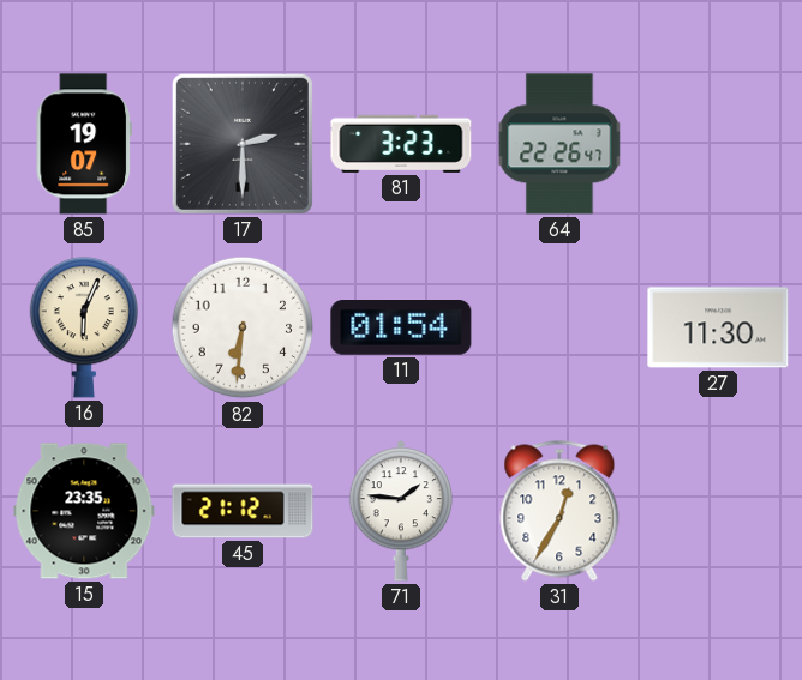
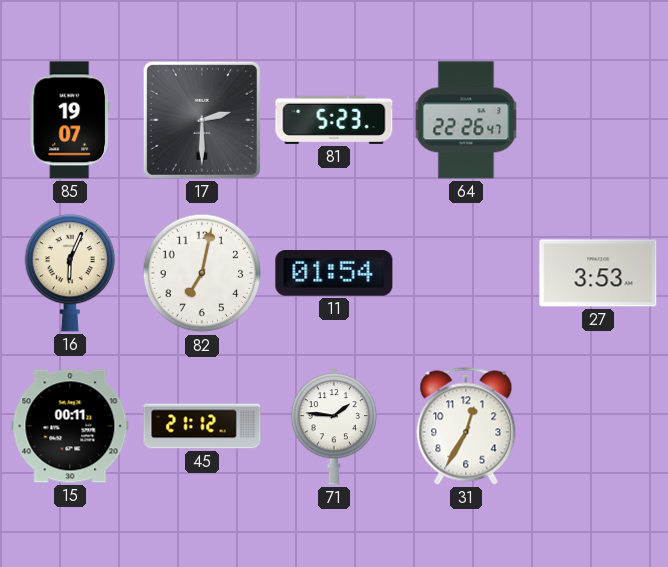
81: 3:23 -> 5:23 (334, 120)
82: 6:31 -> 7:02 (202, 273)
27: 11:30 -> 3:53 (598, 273)
15: 23:35 -> 00:11 (70, 426)
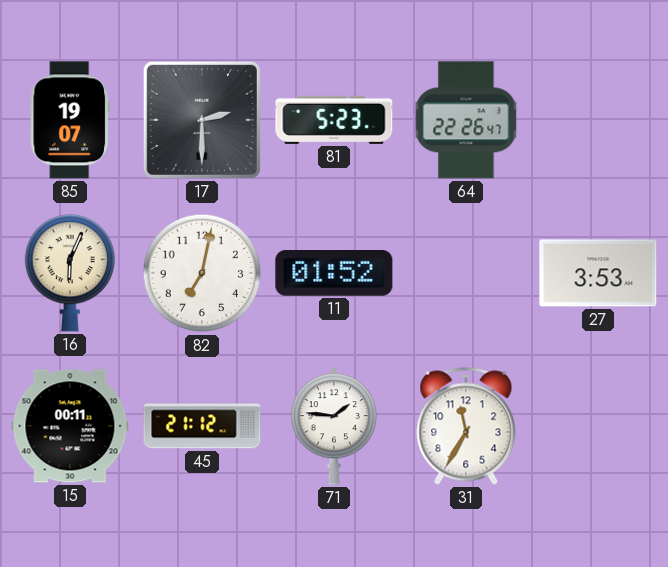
11: 01:54 -> 01:52 (334, 274)
31: 12:35 -> 11:35 (466, 426)
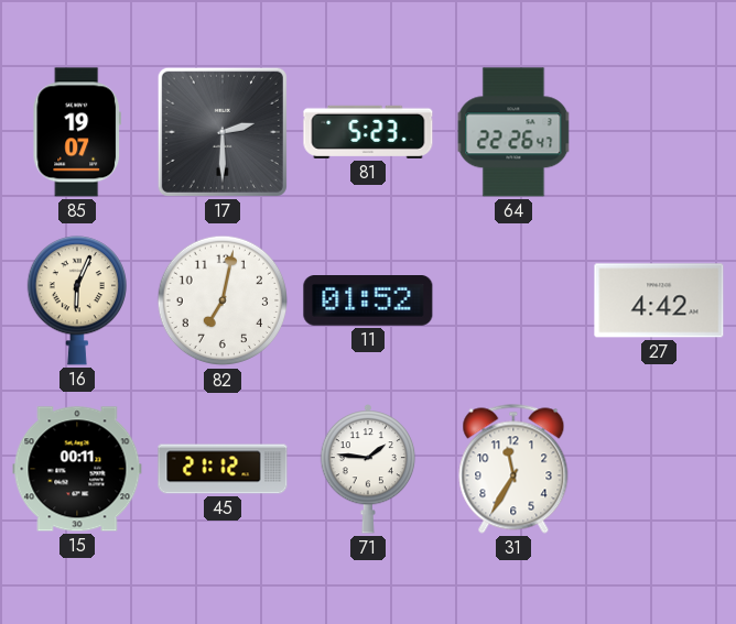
27: 3:53 -> 4:42 (659, 300)
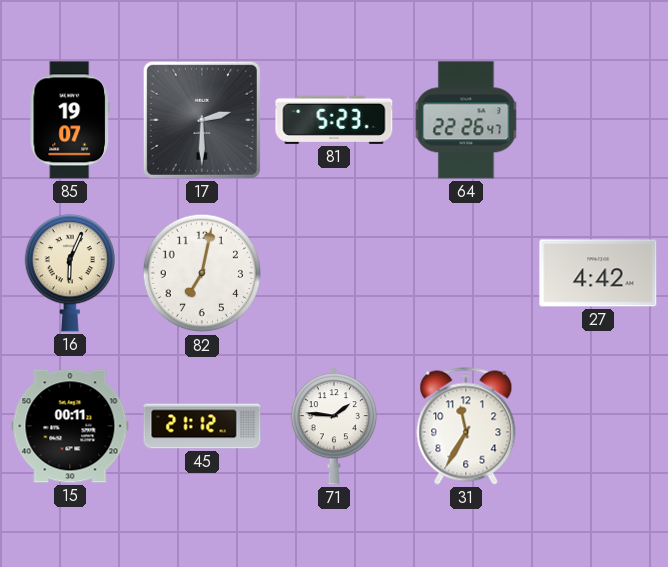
11: 01:52 -> none (368, 302)
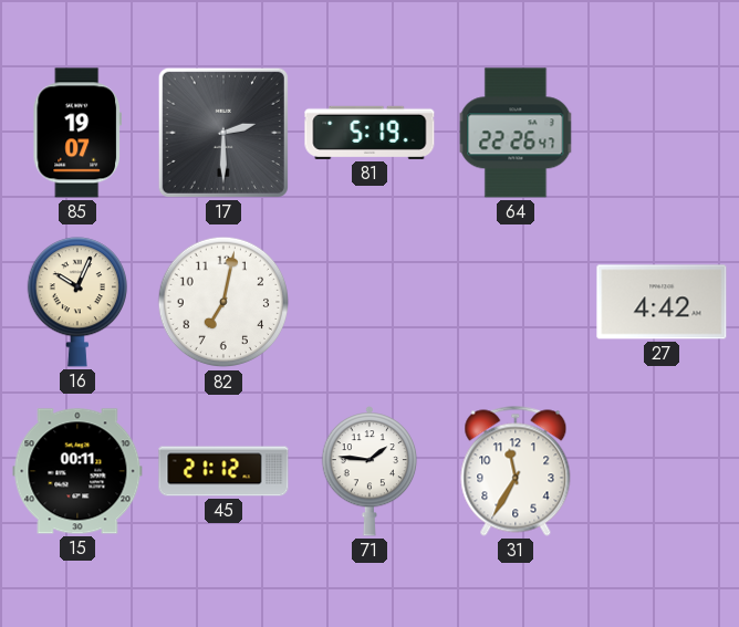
81: 5:23 -> 5:19 (369, 133)
16: 6:04 -> 10:04 (76, 302)
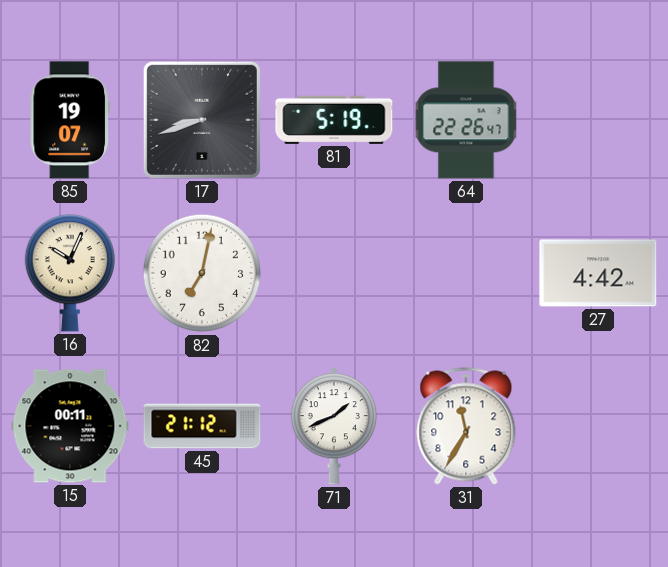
17: 2:30 -> 8:42 (202, 120)
71: 1:46 -> 1:41 (334, 427)
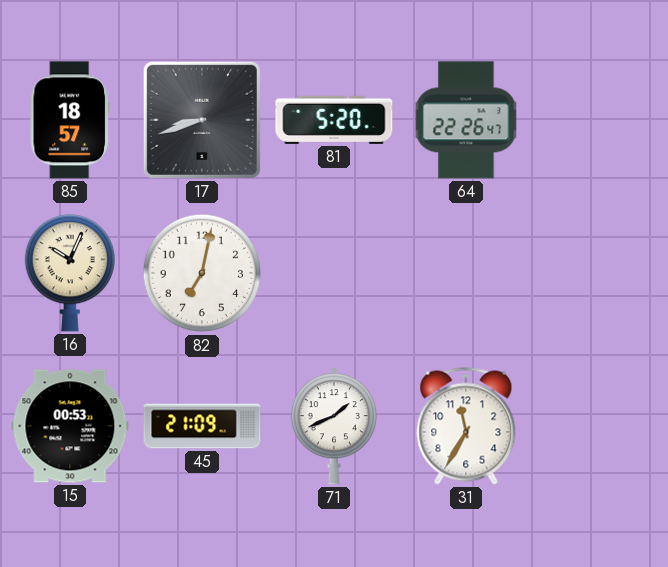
85: 19:07 -> 18:57 (69, 120)
81: 5:19 -> 5:20 (334, 120)
27: 4:42 -> none (598, 273)
15: 00:11 -> 00:53 (70, 426)
45: 21:12 -> 21:09 (202, 426)
